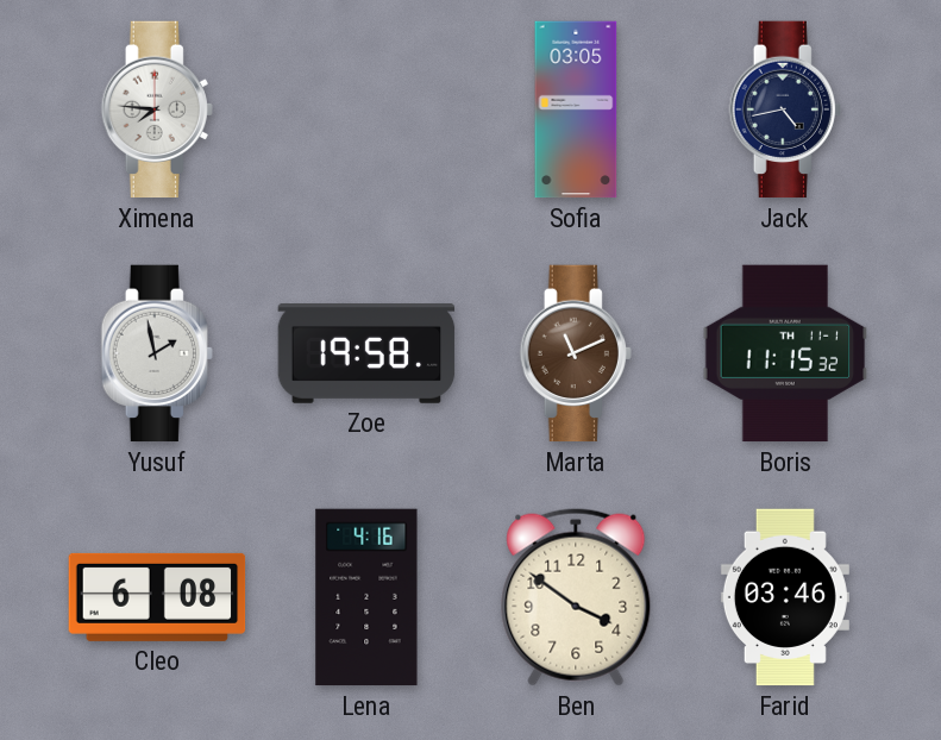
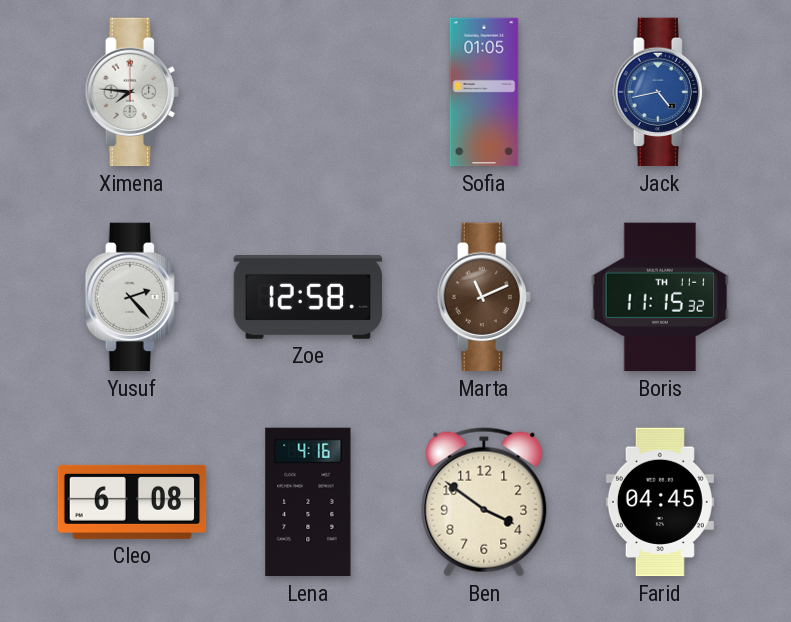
Sofia: 03:05 -> 01:05 (484, 92)
Jack dial: navy -> blue (660, 92)
Yusuf: 1:58 -> 2:23 (132, 297)
Zoe: 19:58 -> 12:58 (308, 298)
Farid: 03:46 -> 04:45 (660, 502)
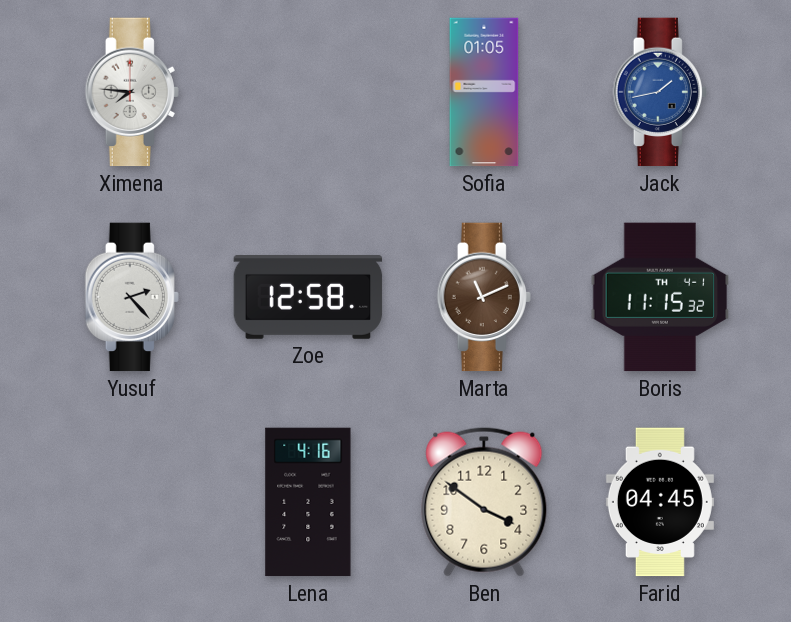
Jack: 4:43 -> 1:43 (660, 92)
Boris date: TH 11-1 -> TH 4-1 (660, 297)
Cleo: 6:08 -> none (132, 502)
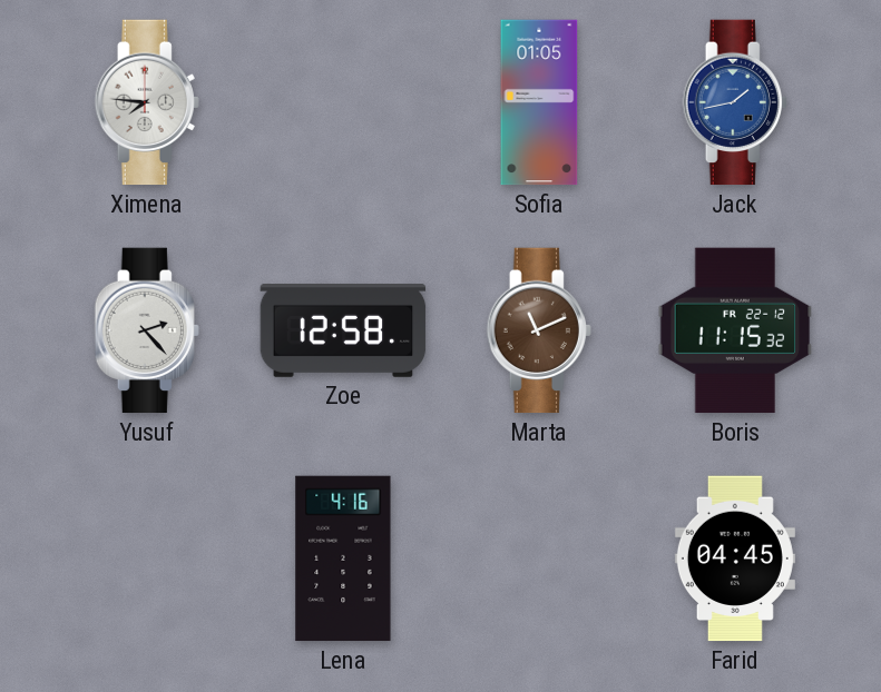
Boris date: TH 4-1 -> FR 22-12 (735, 330)
Ben: 3:51 -> none (484, 502)
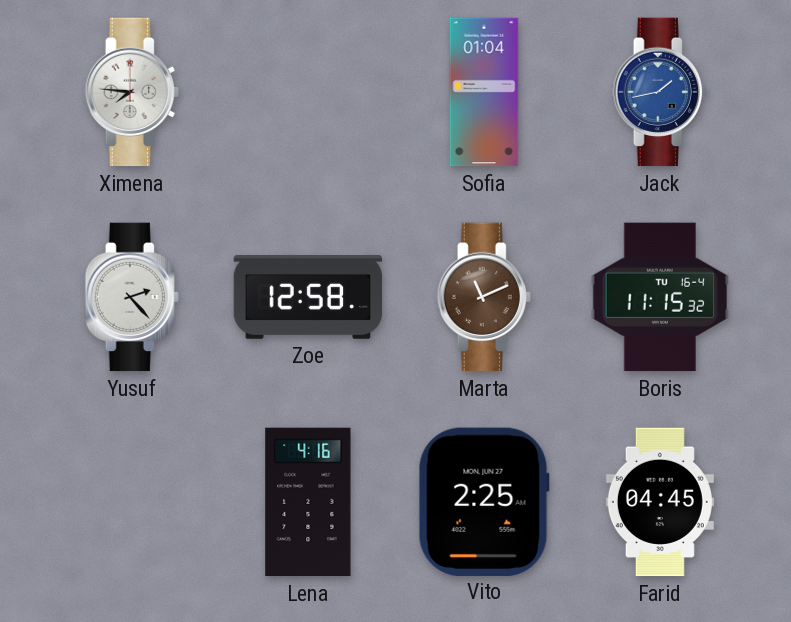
Sofia: 01:05 -> 01:04 (484, 92)
Boris date: FR 22-12 -> TU 16-4 (660, 297)
Vito: none -> 2:25 (484, 501)
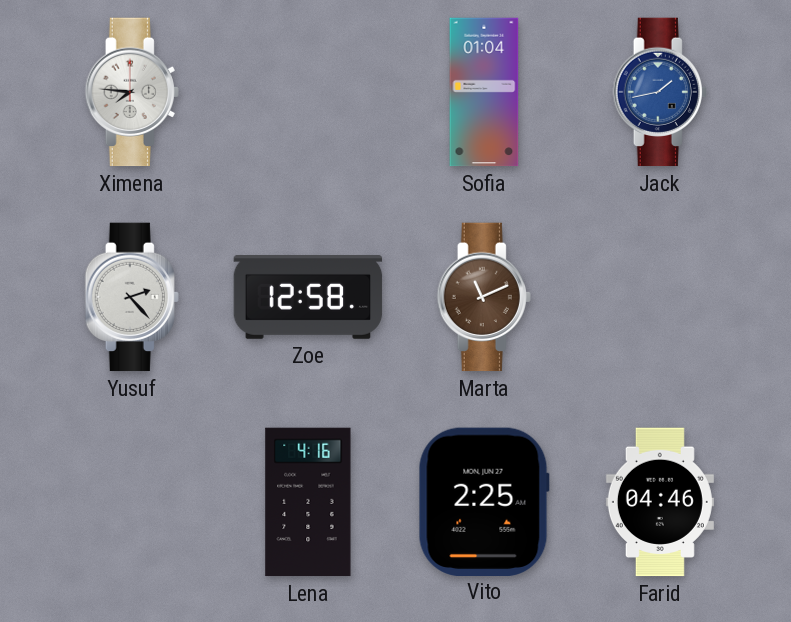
Boris: 11:15 -> none (660, 297)
Farid: 04:45 -> 04:46 (660, 502)
